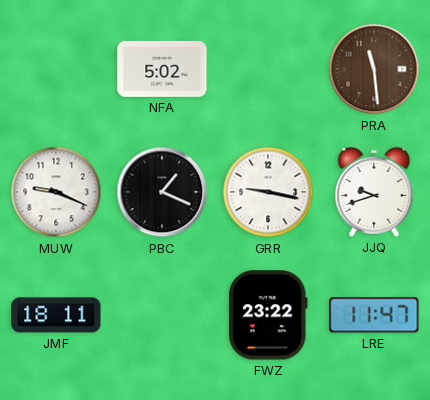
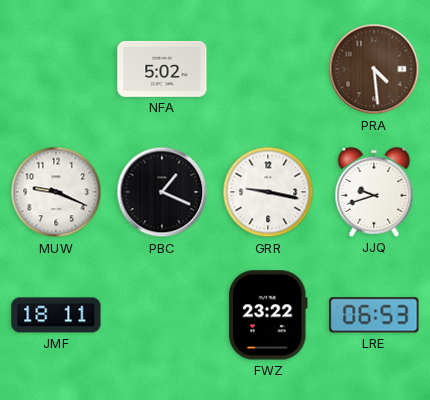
PRA: 11:29 -> 4:29 (374, 69)
LRE: 11:47 -> 06:53 (374, 315)
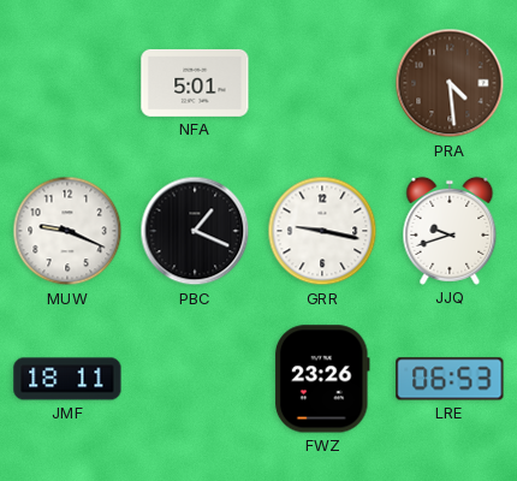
NFA: 5:02 -> 5:01 (195, 83)
FWZ: 23:22 -> 23:26 (322, 379)
